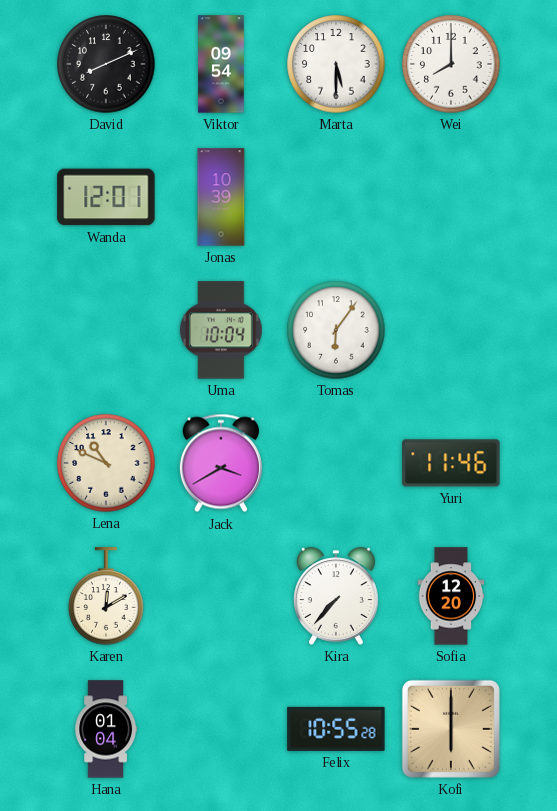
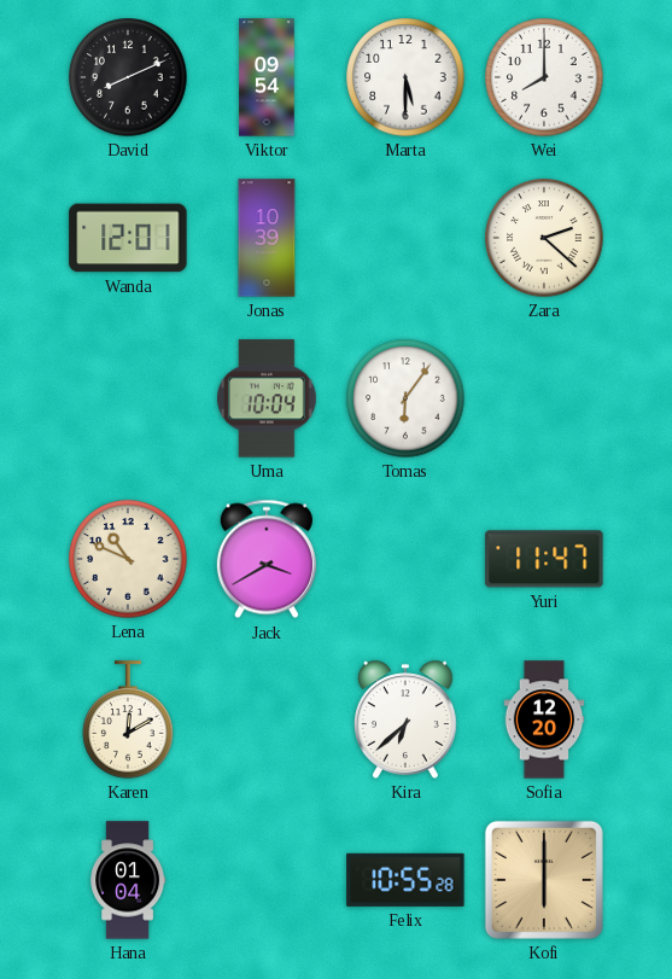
Zara: none -> 2:22 (544, 238)
Yuri: 11:46 -> 11:47 (544, 559)
Kira: 7:37 -> 6:38 (407, 719)
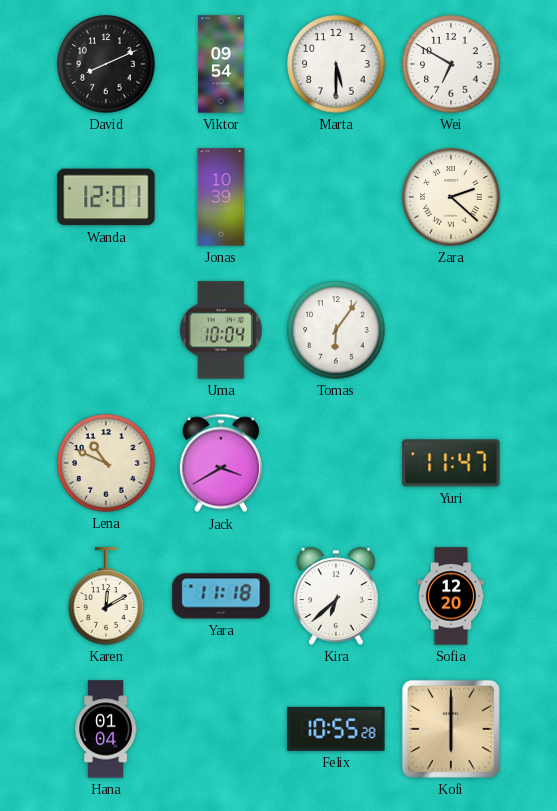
Wei: 8:00 -> 6:50 (451, 64)
Yara: none -> 11:18 (221, 596)
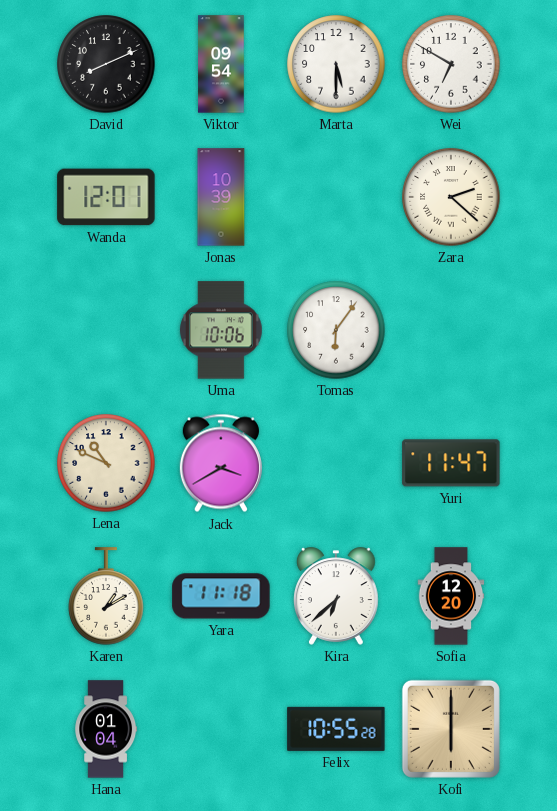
Uma: 10:04 -> 10:06 (221, 330)
Karen: 12:10 -> 1:10 (106, 596)
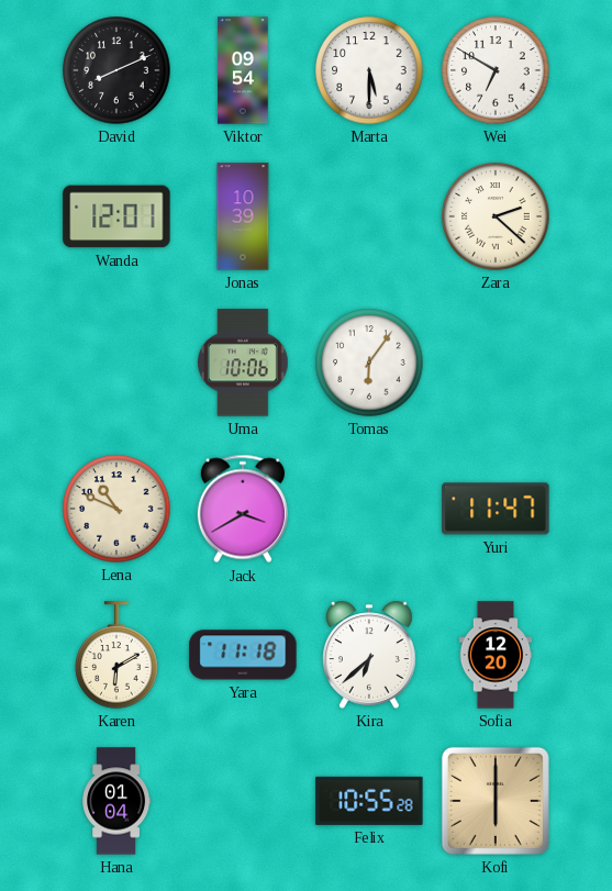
Karen: 1:10 -> 6:10 (116, 655)
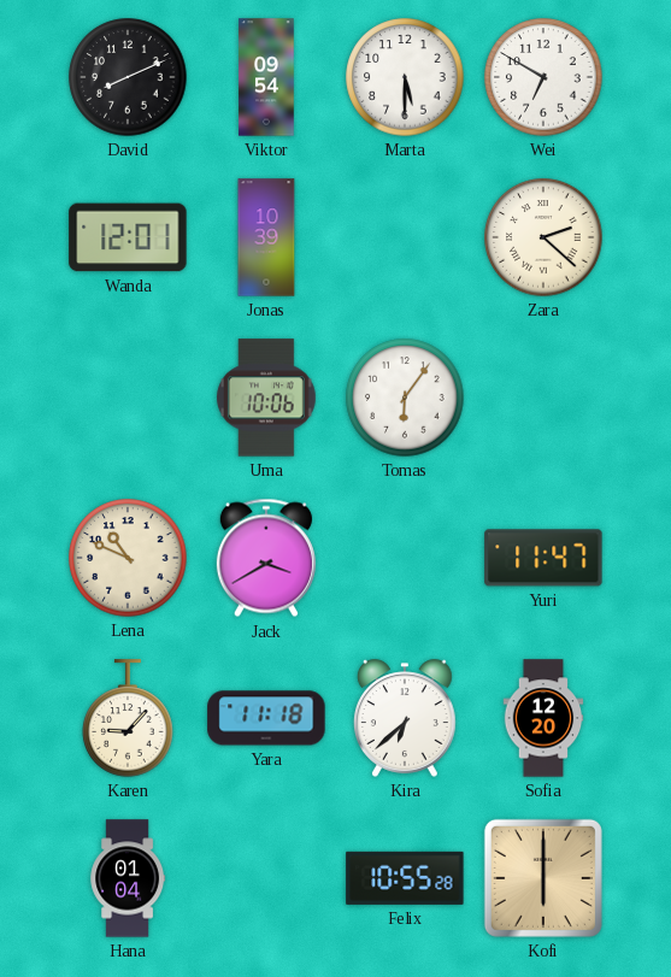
Karen: 6:10 -> 9:07 (128, 718)
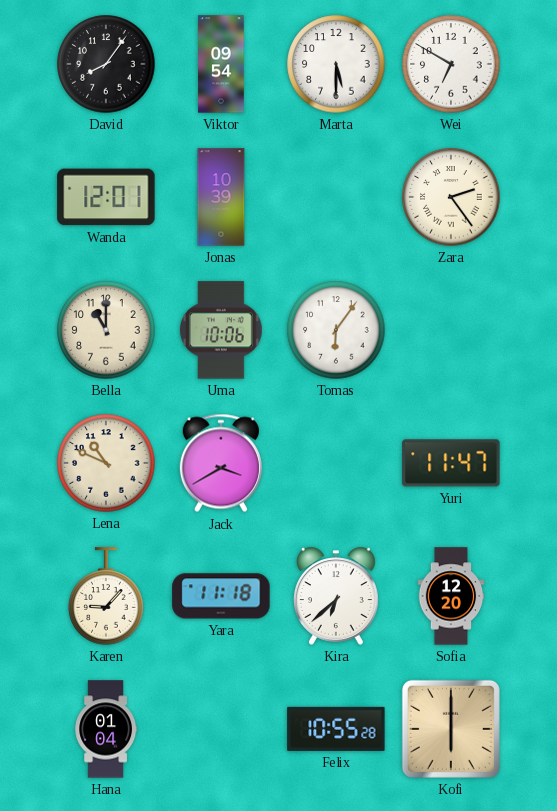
David: 8:11 -> 8:06 (106, 64)
Zara: 2:22 -> 2:24 (451, 197)
Bella: none -> 11:00 (106, 330)
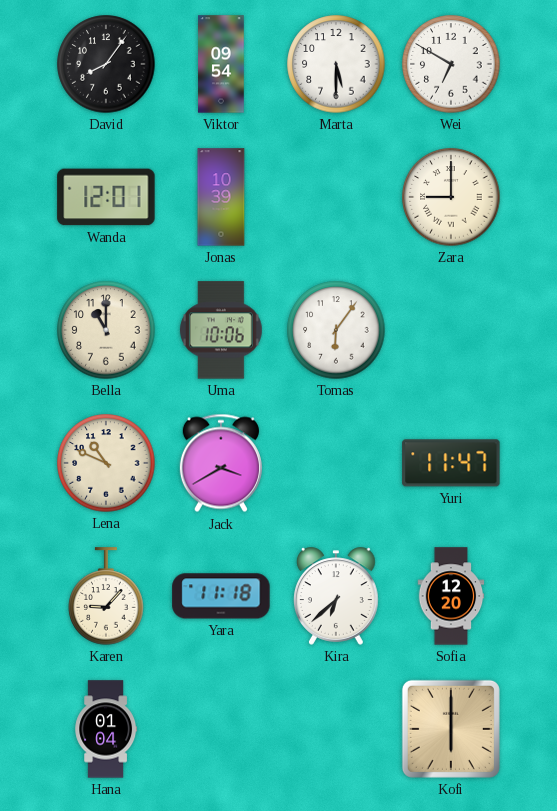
Zara: 2:24 -> 9:00 (451, 197)
Felix: 10:55 -> none (336, 729)
